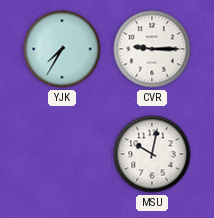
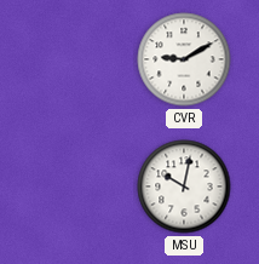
YJK: 7:35 -> none (62, 49)
CVR: 9:15 -> 9:10 (184, 59)
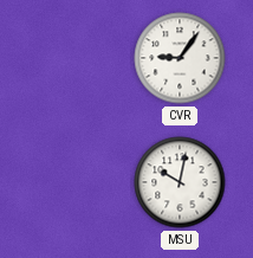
CVR: 9:10 -> 9:06 (180, 58)
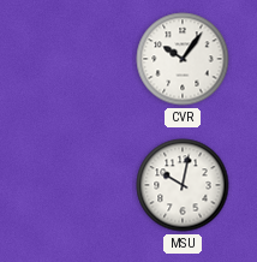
CVR: 9:06 -> 10:06 (183, 59)
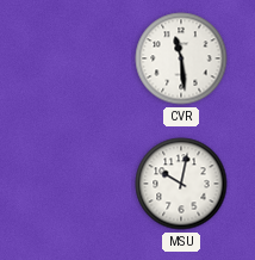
CVR: 10:06 -> 11:29 (181, 58)
